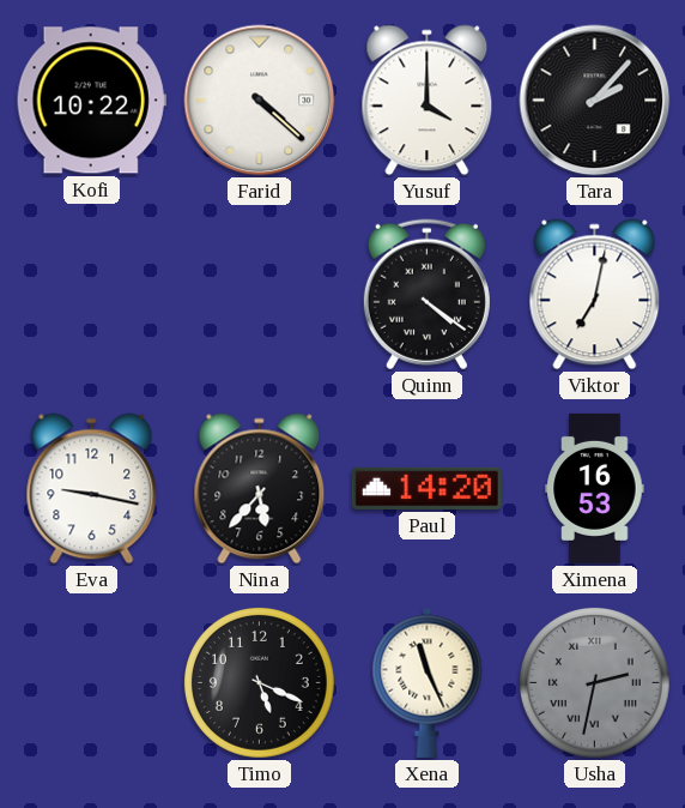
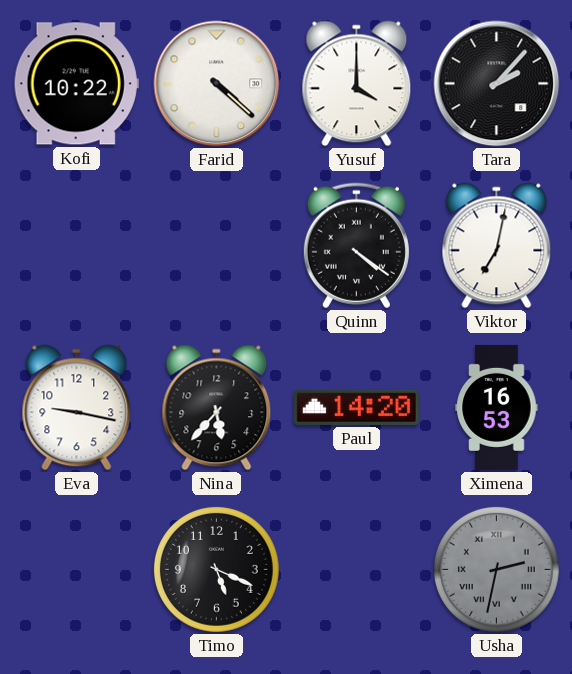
Xena: 11:26 -> none (428, 682)
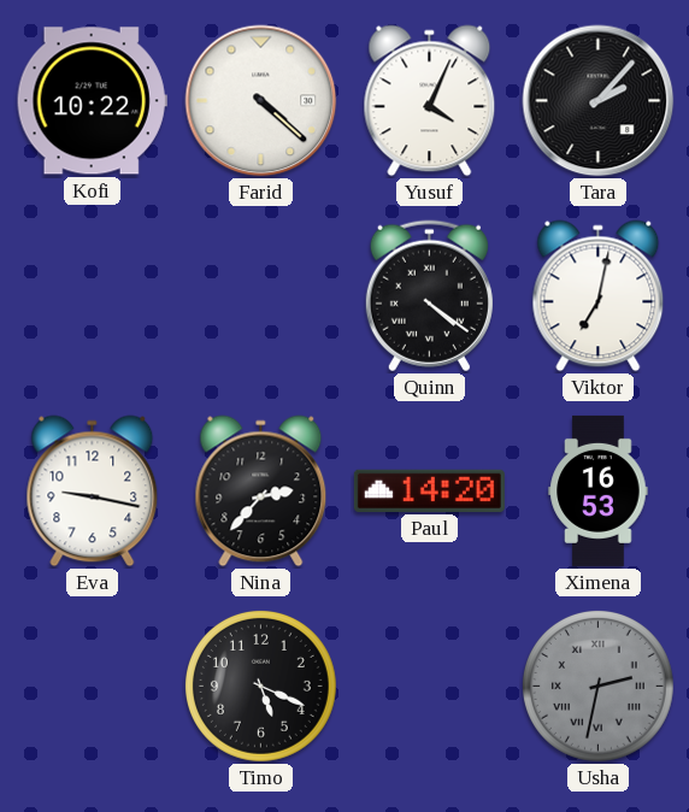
Yusuf: 4:00 -> 4:04 (430, 101)
Nina: 5:37 -> 2:37 (261, 492)
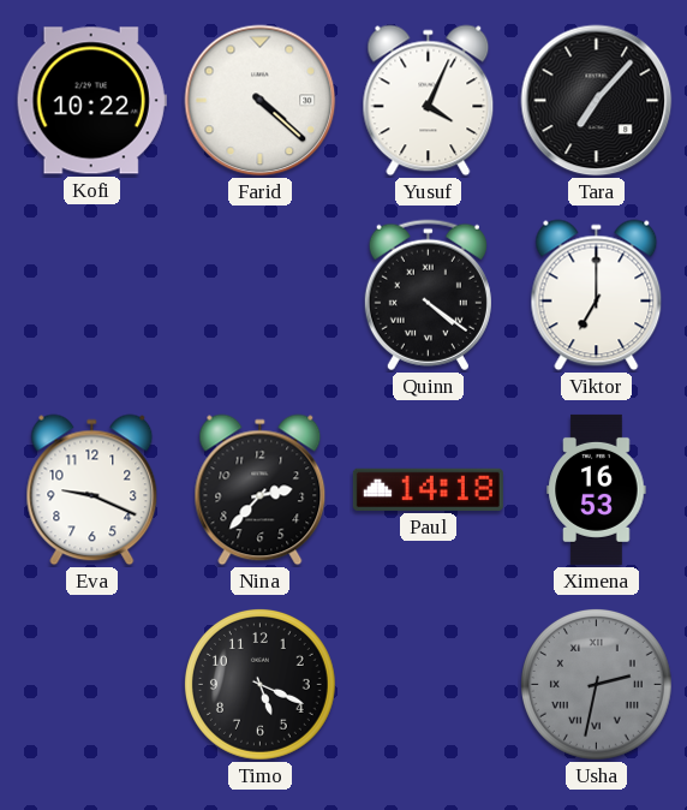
Tara: 2:07 -> 7:07 (597, 101)
Viktor: 7:02 -> 7:00 (597, 296)
Eva: 9:17 -> 9:19 (92, 490)
Paul: 14:20 -> 14:18 (428, 489)
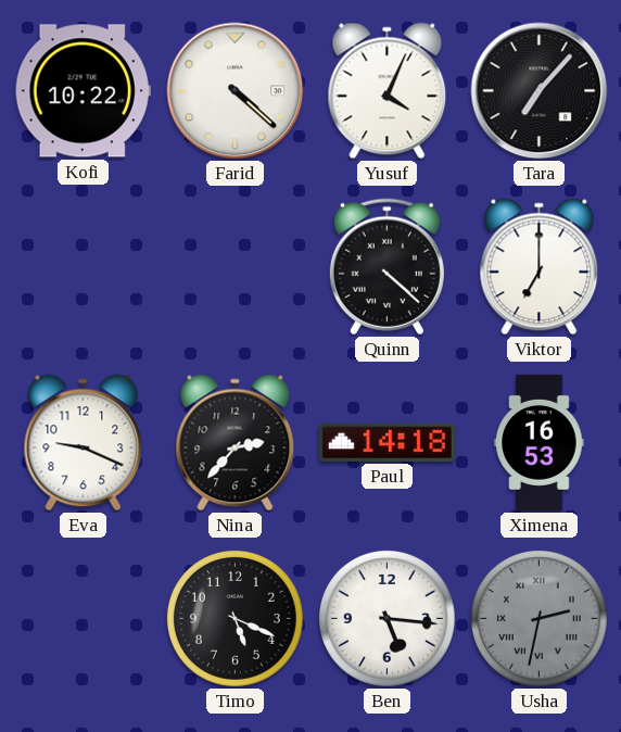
Quinn: 4:21 -> 4:22 (386, 267)
Ben: none -> 5:16 (388, 619)
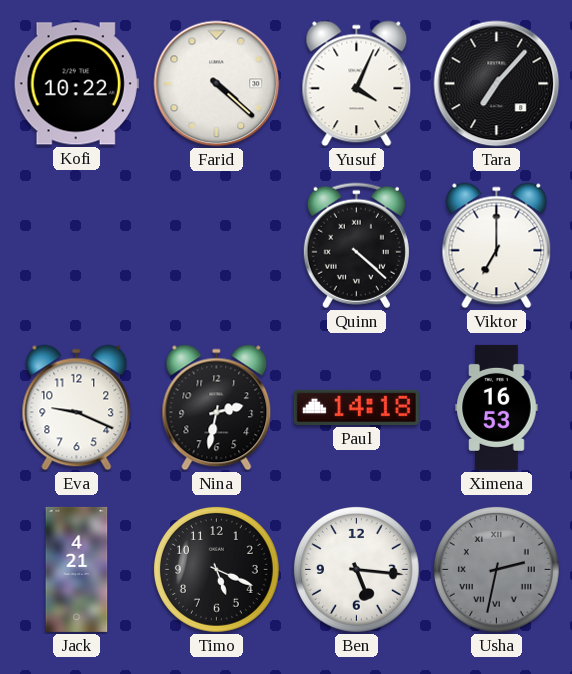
Nina: 2:37 -> 2:32 (217, 408)
Jack: none -> 4:21 (77, 569)
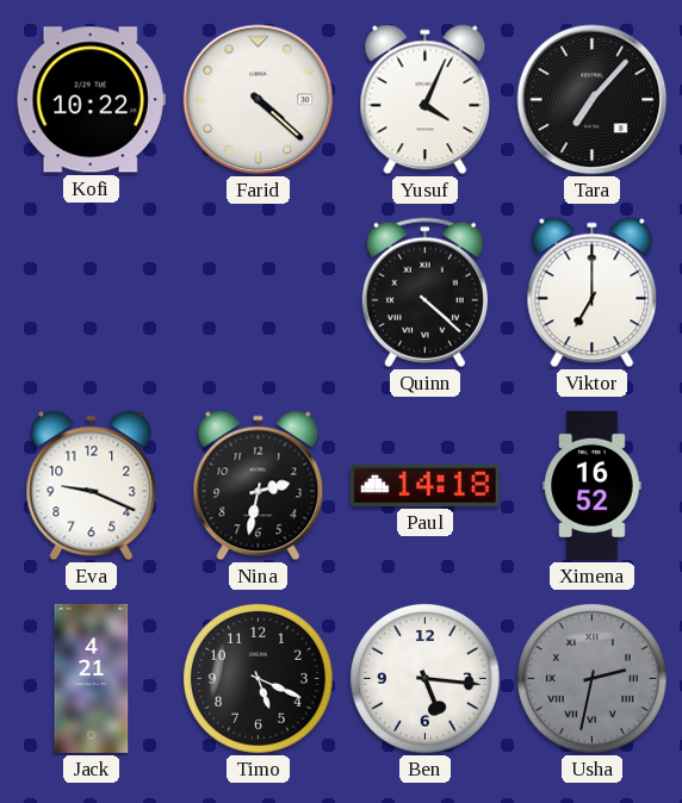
Ximena: 16:53 -> 16:52 (593, 485)
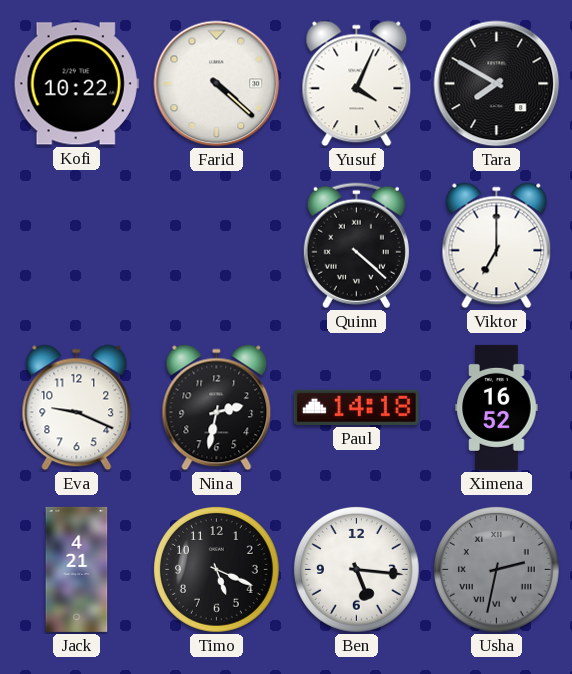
Tara: 7:07 -> 7:50 (497, 84)
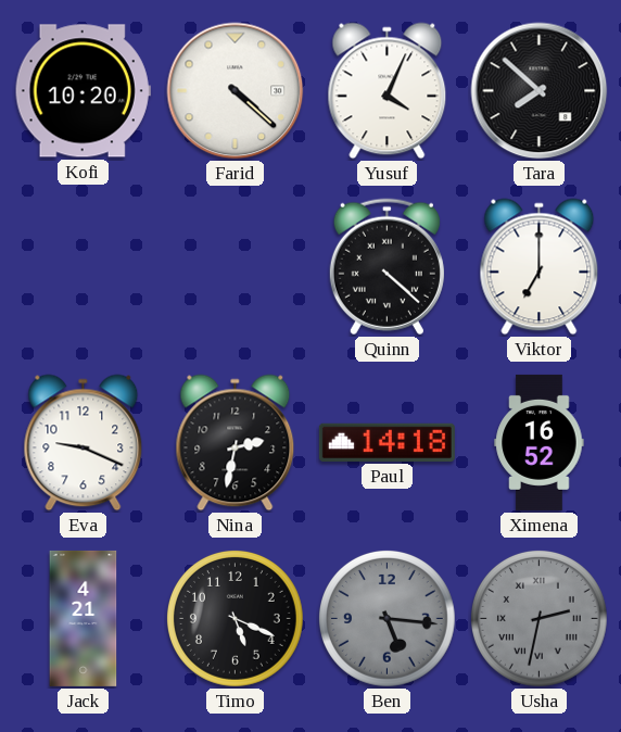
Kofi: 10:22 -> 10:20 (83, 91)
Tara: 7:50 -> 7:52 (540, 91)
Ben dial: white -> grey (388, 619)
